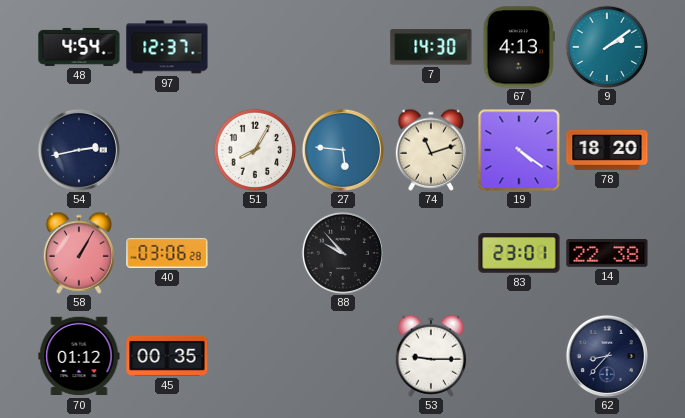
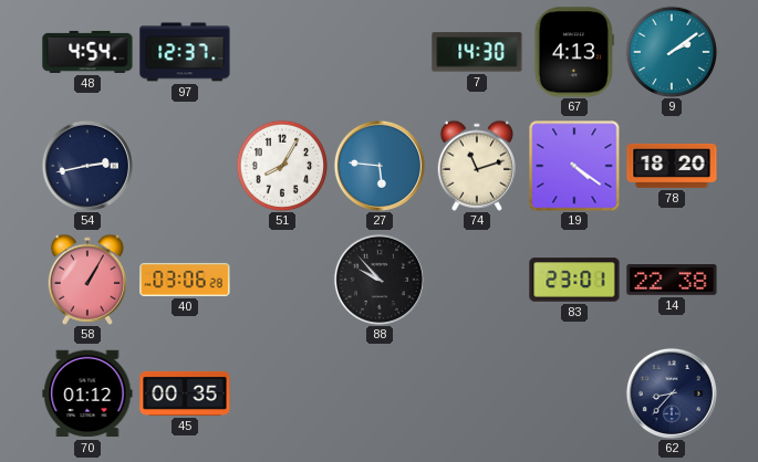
53: 9:15 -> none (431, 356)
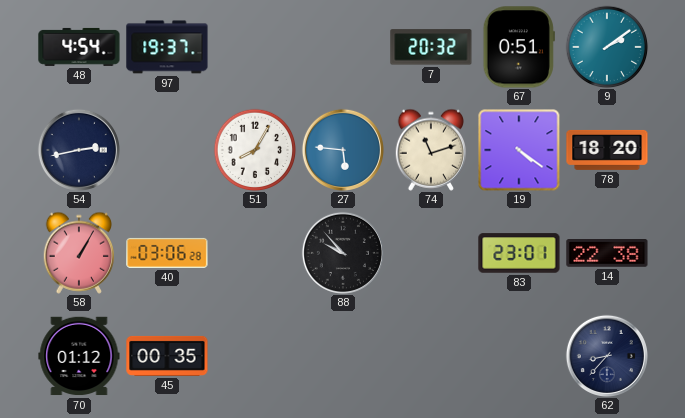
97: 12:37 -> 19:37 (167, 47)
7: 14:30 -> 20:32 (431, 47)
67: 4:13 -> 0:51 (519, 47)
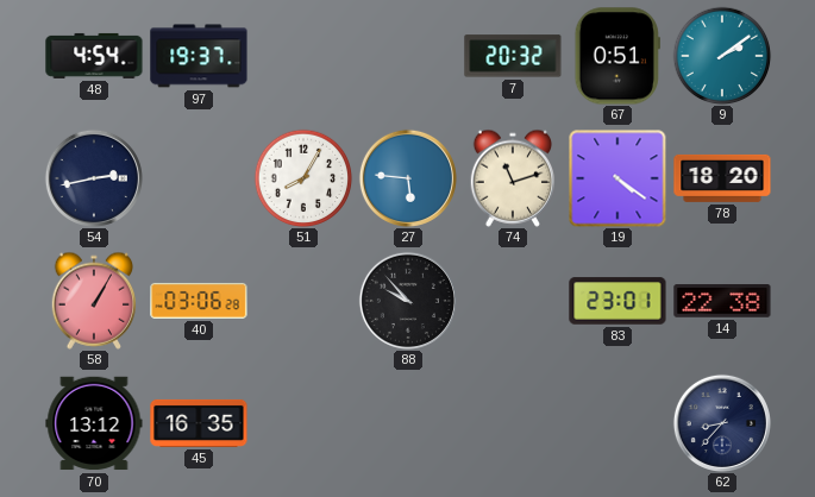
70: 01:12 -> 13:12 (94, 423)
45: 00:35 -> 16:35 (199, 423)
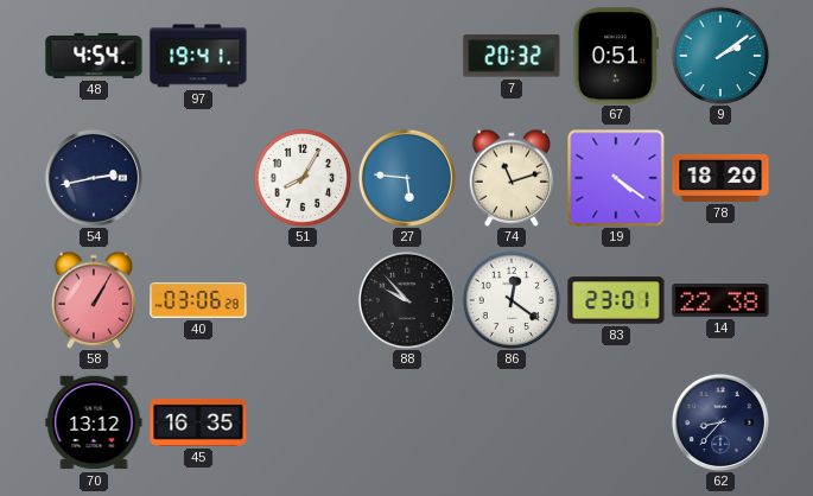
97: 19:37 -> 19:41 (198, 56)
86: none -> 12:21 (512, 300)
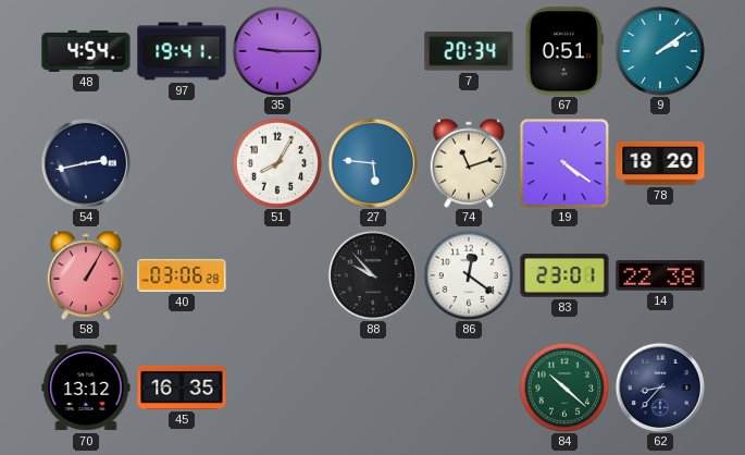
35: none -> 9:15 (277, 51)
7: 20:32 -> 20:34 (469, 51)
84: none -> 10:22 (564, 388)
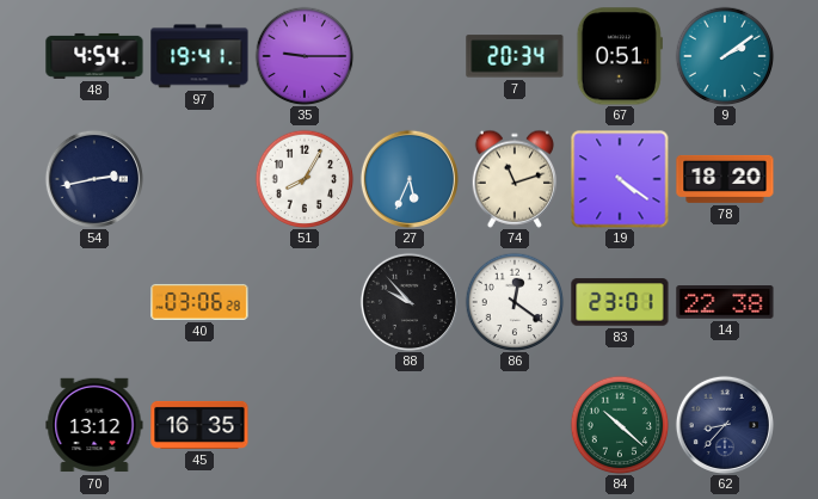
27: 5:46 -> 5:34 (410, 179)
58: 1:05 -> none (86, 275)
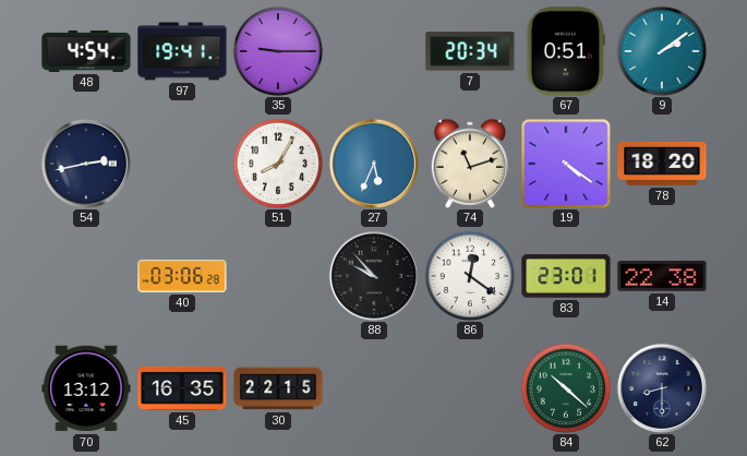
30: none -> 22:15 (278, 388)
62: 8:37 -> 8:30 (662, 388)
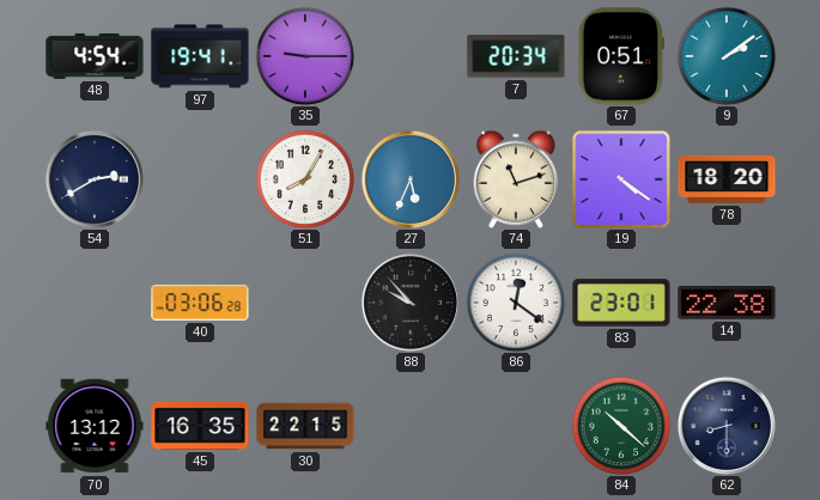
54: 2:43 -> 2:40 (95, 179)
